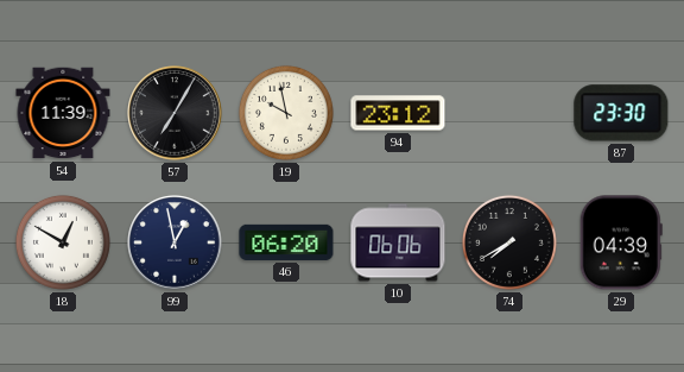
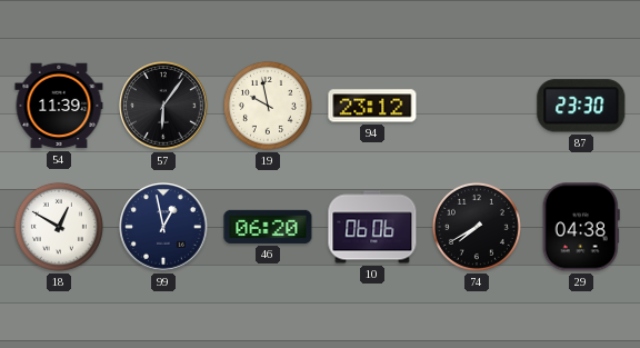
57: 7:05 -> 6:06 (163, 106)
29: 04:39 -> 04:38 (581, 227)
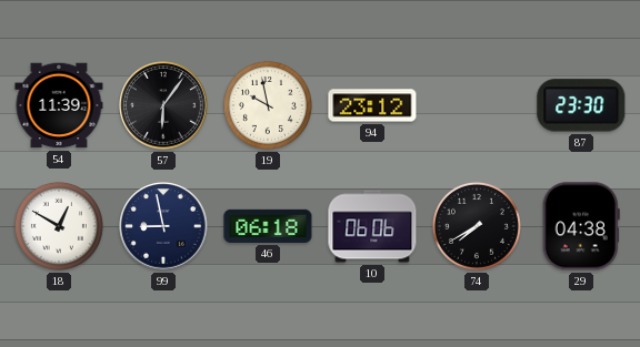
99: 12:58 -> 8:58 (163, 226)
46: 06:20 -> 06:18 (268, 226)
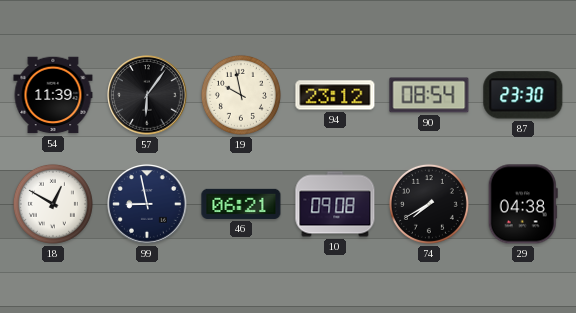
90: none -> 08:54 (429, 95)
46: 06:18 -> 06:21 (241, 204)
10: 06:06 -> 09:08 (335, 204)
